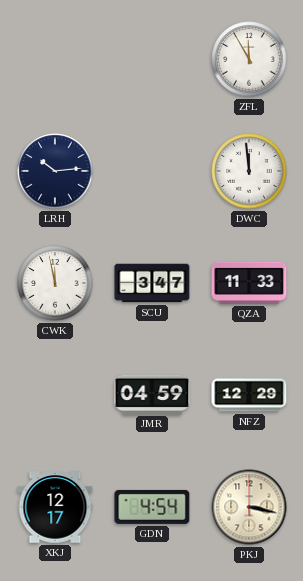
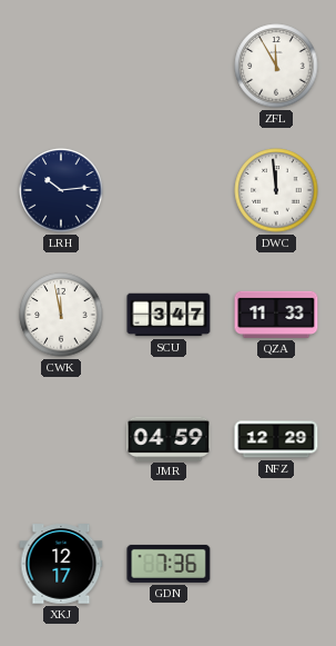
GDN: 4:54 -> 7:36 (169, 564)
PKJ: 3:17 -> none (249, 507)
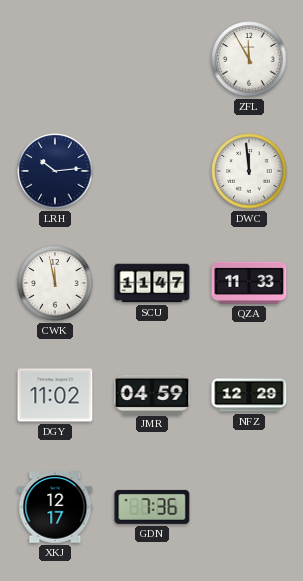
SCU: 3:47 -> 11:47 (152, 283)
DGY: none -> 11:02 (55, 395)
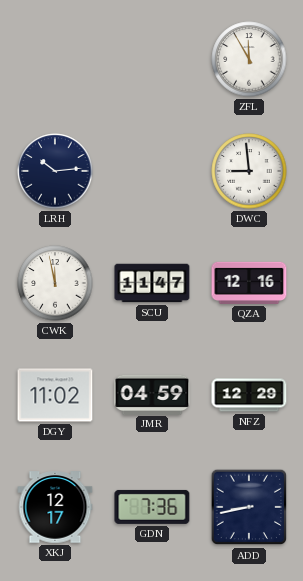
DWC: 11:59 -> 8:59 (249, 171)
QZA: 11:33 -> 12:16 (249, 283)
ADD: none -> 8:43 (249, 507)
